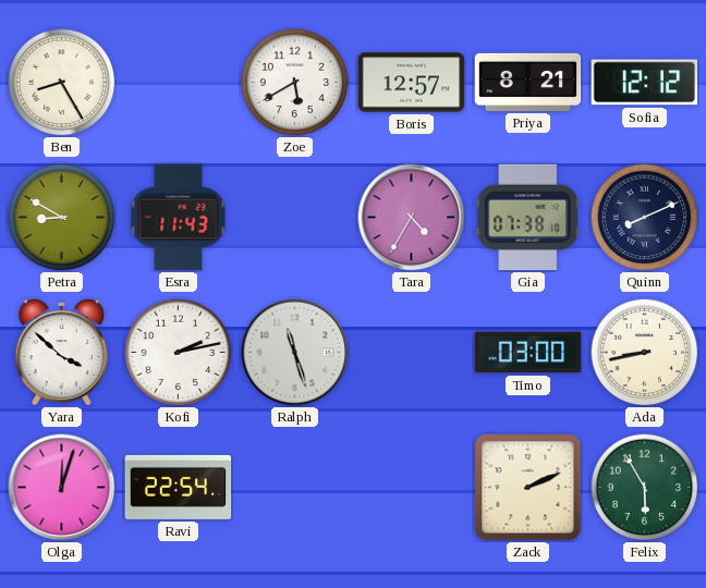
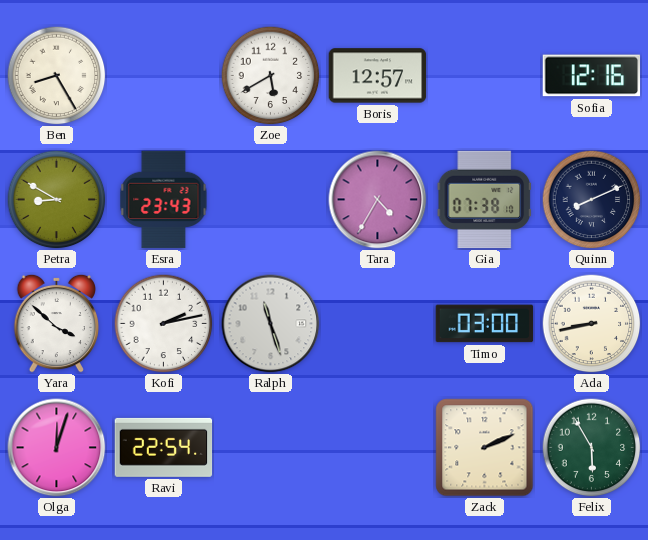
Priya: 8:21 -> none (528, 82)
Sofia: 12:12 -> 12:16 (592, 76)
Esra: 11:43 -> 23:43 (164, 200)
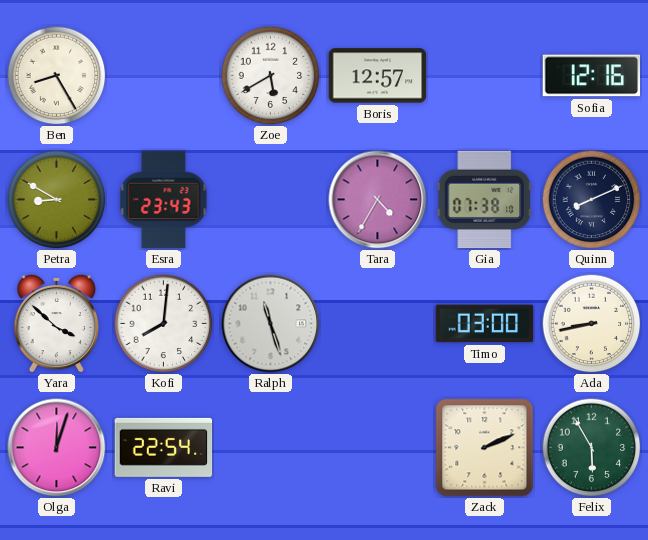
Kofi: 2:13 -> 8:01 (164, 324)
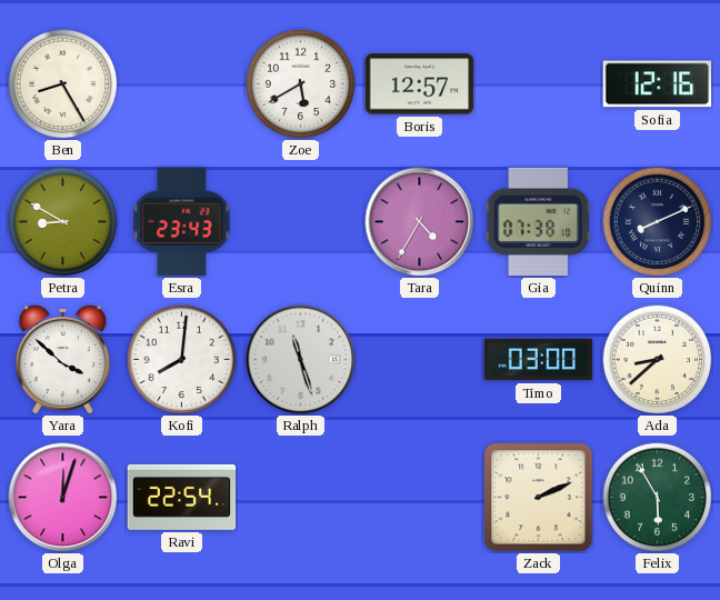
Ada: 8:43 -> 8:38 (658, 360)
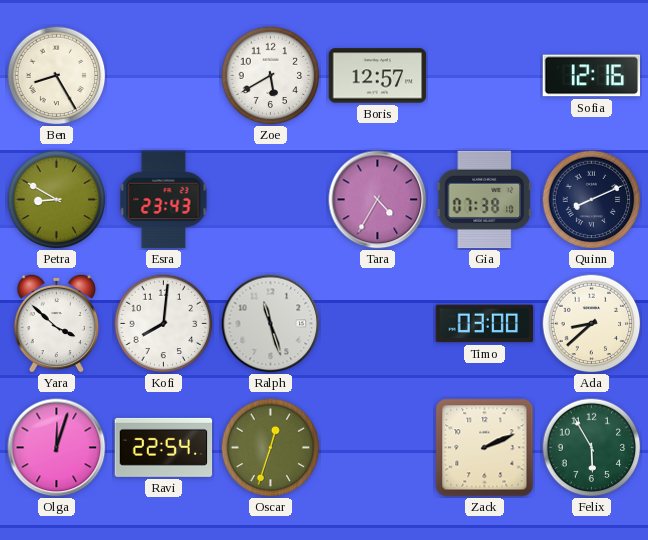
Oscar: none -> 12:33 (271, 448)
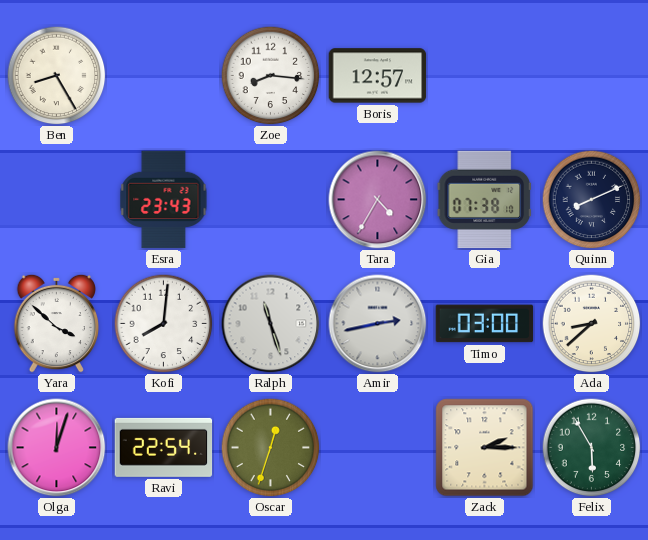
Zoe: 5:40 -> 8:16 (271, 76)
Sofia: 12:16 -> none (592, 76)
Petra: 8:50 -> none (57, 200)
Amir: none -> 2:43 (378, 324)
Zack: 2:11 -> 2:15 (485, 448)
